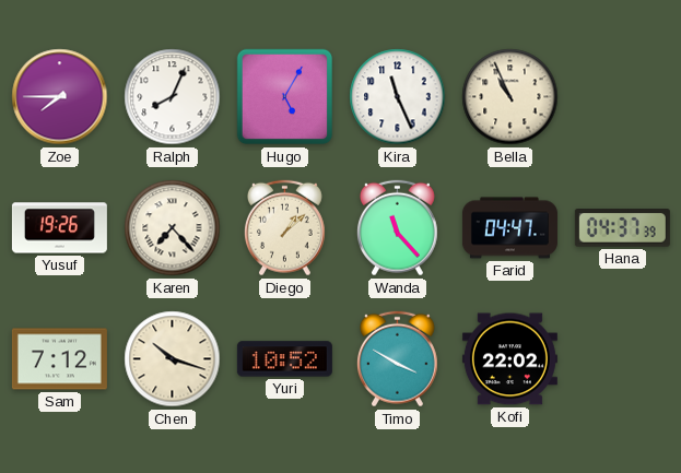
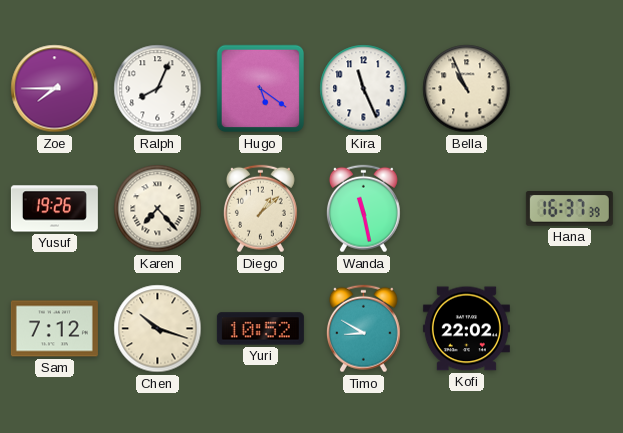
Hugo: 5:05 -> 5:21 (261, 89)
Wanda: 11:23 -> 11:28 (363, 209)
Farid: 04:47 -> none (509, 228)
Hana: 04:37 -> 16:37 (569, 209)
Timo: 3:50 -> 8:50 (363, 329)
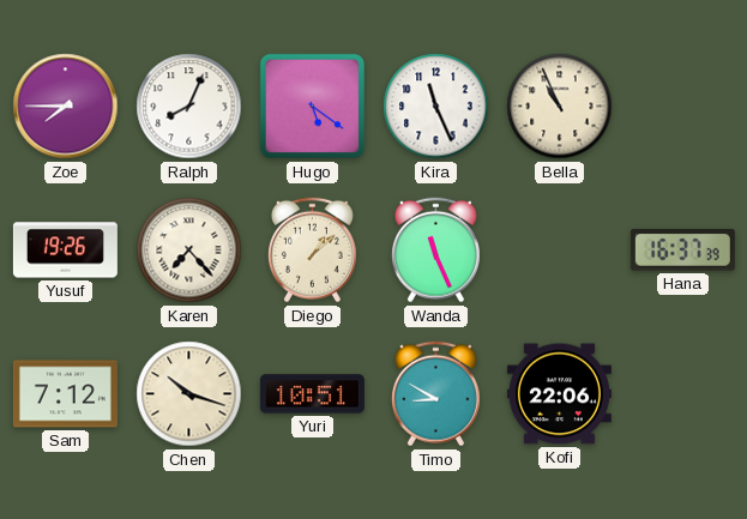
Wanda: 11:28 -> 11:26 (435, 251)
Yuri: 10:52 -> 10:51 (312, 394)
Kofi: 22:02 -> 22:06 (559, 394)
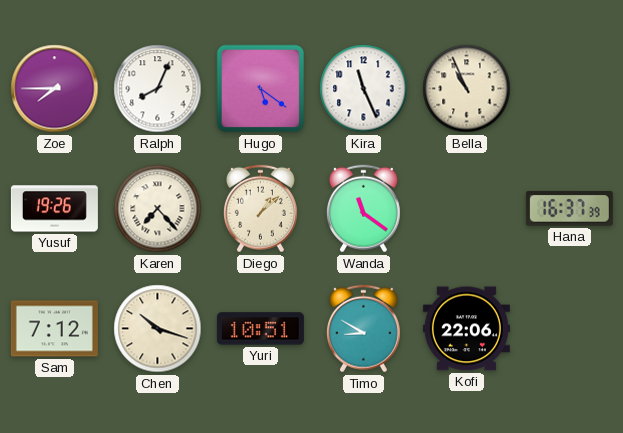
Wanda: 11:26 -> 11:21 (363, 209)
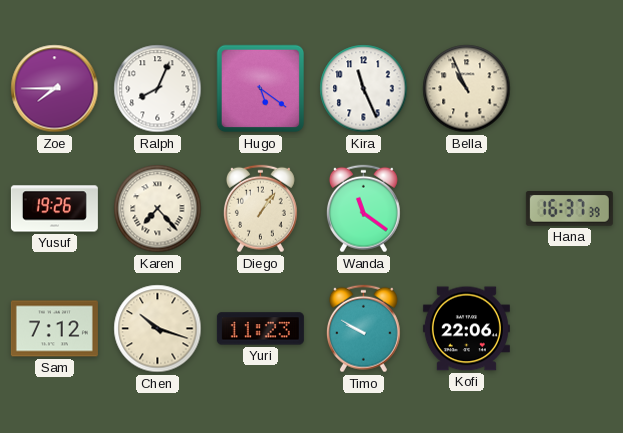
Diego: 1:08 -> 1:06 (260, 209)
Yuri: 10:51 -> 11:23 (260, 329)
Timo: 8:50 -> 9:50 (363, 329)
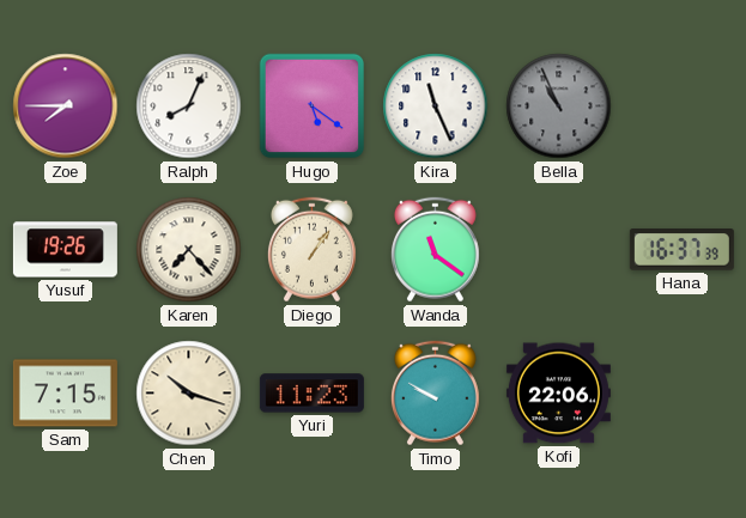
Bella dial: cream -> grey (559, 106)
Sam: 7:12 -> 7:15 (65, 394)
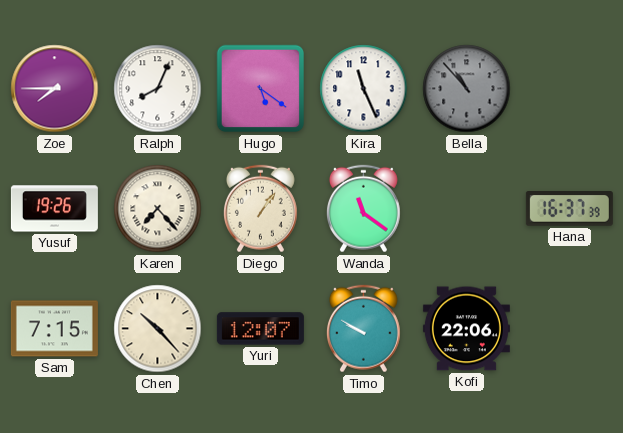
Bella: 10:56 -> 10:53 (467, 89)
Chen: 10:18 -> 10:23 (158, 329)
Yuri: 11:23 -> 12:07 (260, 329)
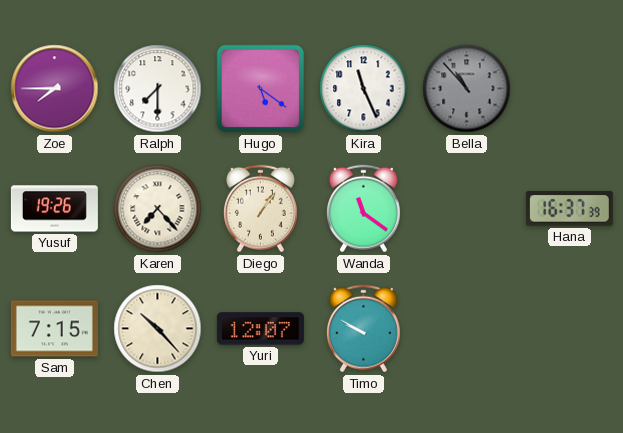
Ralph: 8:04 -> 7:30 (158, 89)
Kofi: 22:06 -> none (466, 329)
